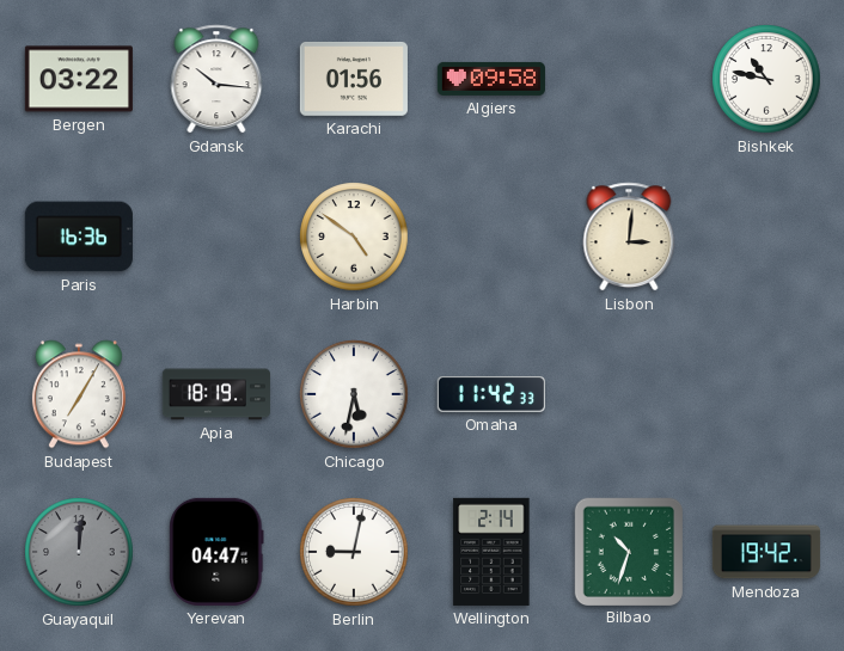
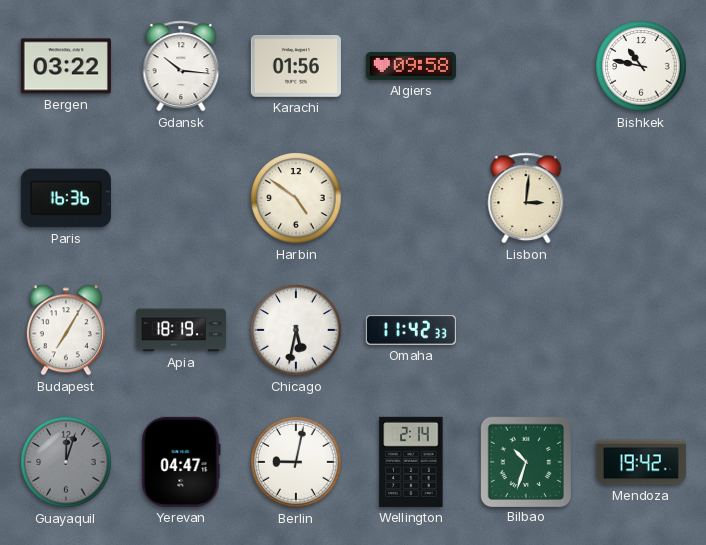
Guayaquil: 12:01 -> 12:03 (66, 462)
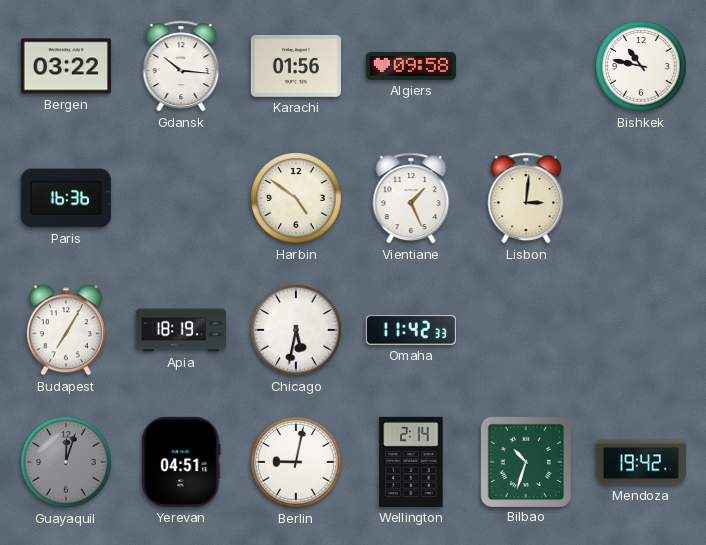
Vientiane: none -> 1:26 (411, 198)
Yerevan: 04:47 -> 04:51 (181, 462)
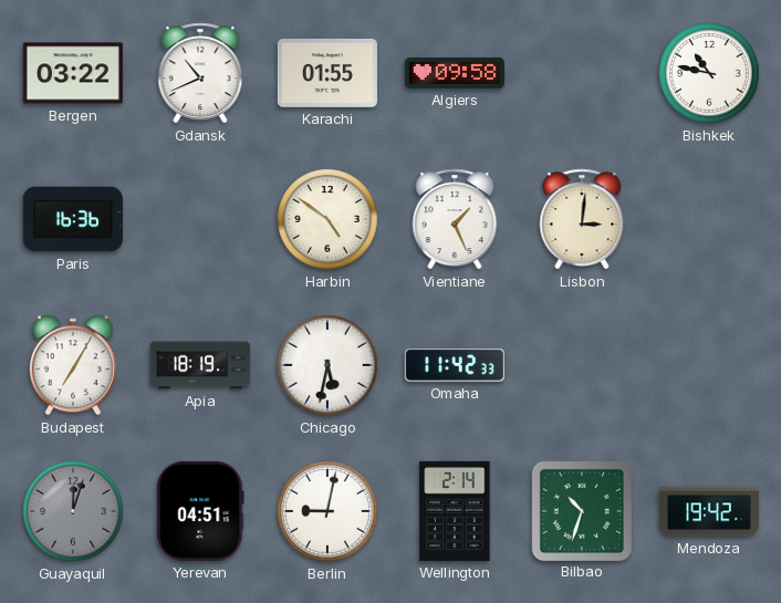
Gdansk: 10:16 -> 10:41 (200, 73)
Karachi: 01:56 -> 01:55 (327, 73)
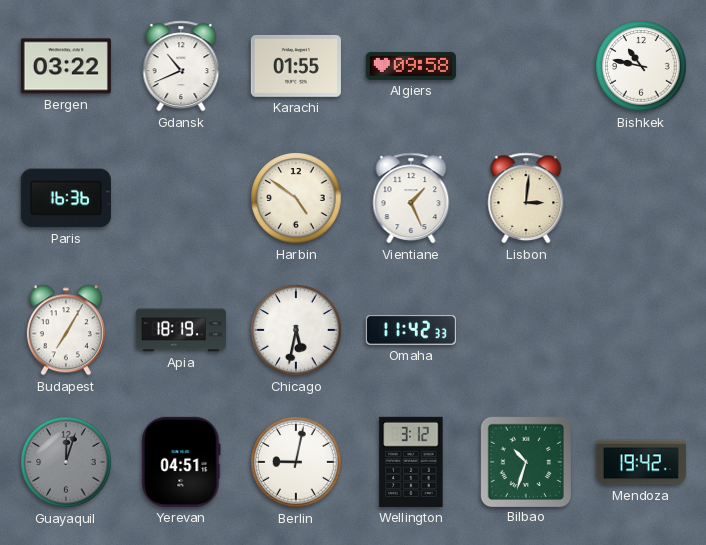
Wellington: 2:14 -> 3:12 (411, 462)
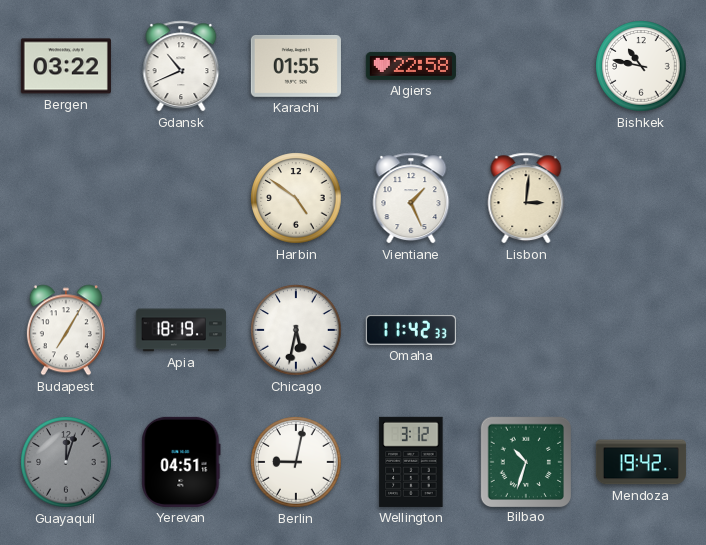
Algiers: 09:58 -> 22:58 (411, 66)
Paris: 16:36 -> none (66, 198)
